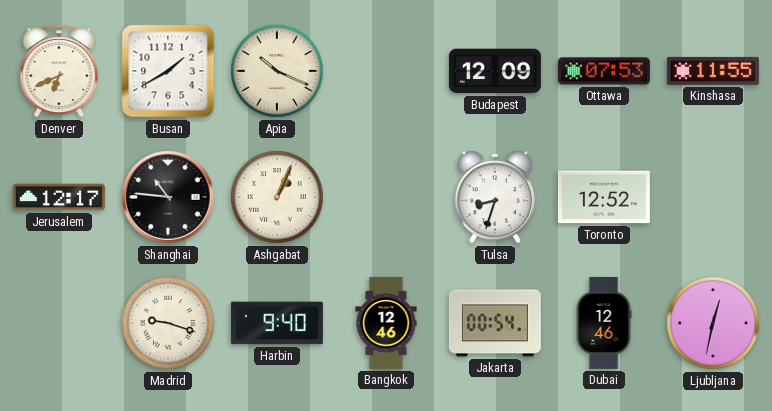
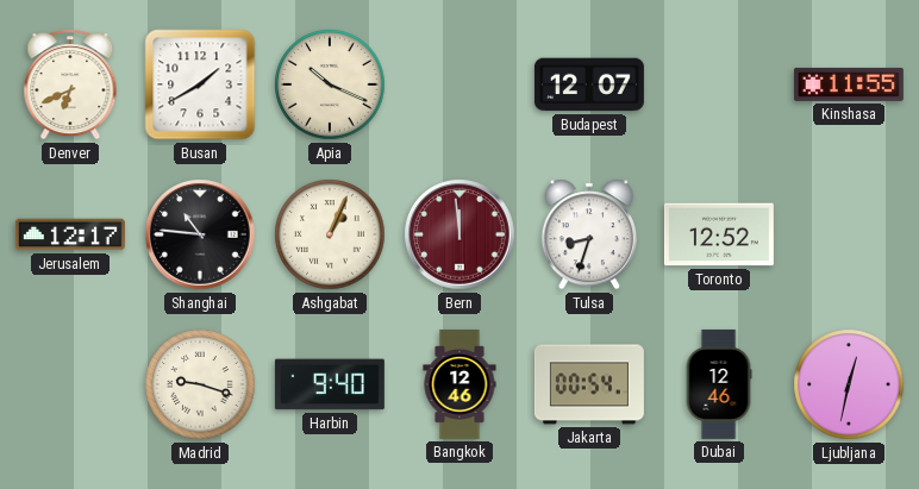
Budapest: 12:09 -> 12:07 (589, 84)
Ottawa: 07:53 -> none (604, 71)
Bern: none -> 11:59 (459, 234)
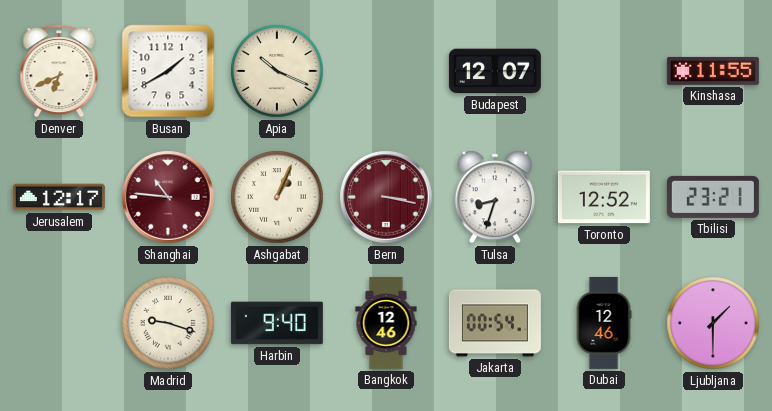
Shanghai dial: black -> burgundy (168, 197)
Bern: 11:59 -> 3:17 (386, 197)
Tbilisi: none -> 23:21 (713, 197)
Ljubljana: 12:32 -> 1:30 (713, 323)
